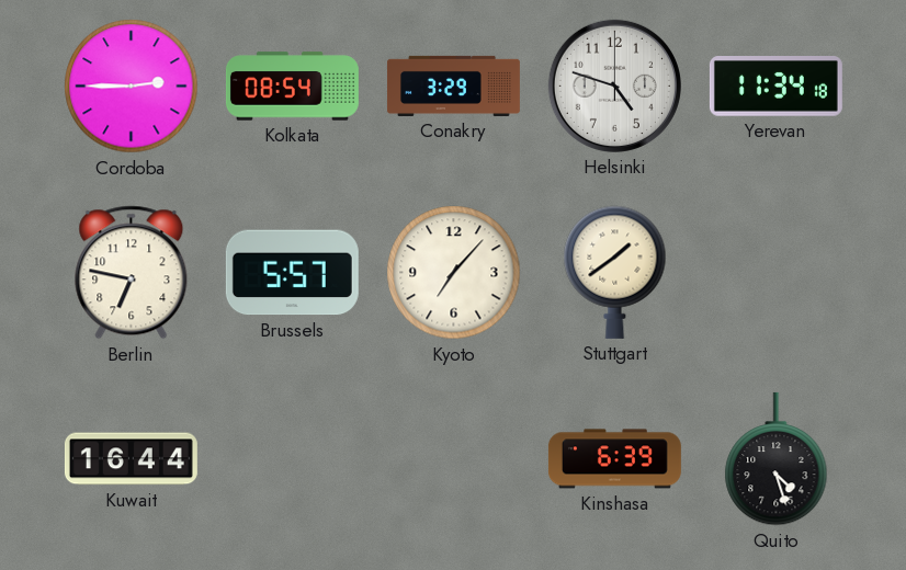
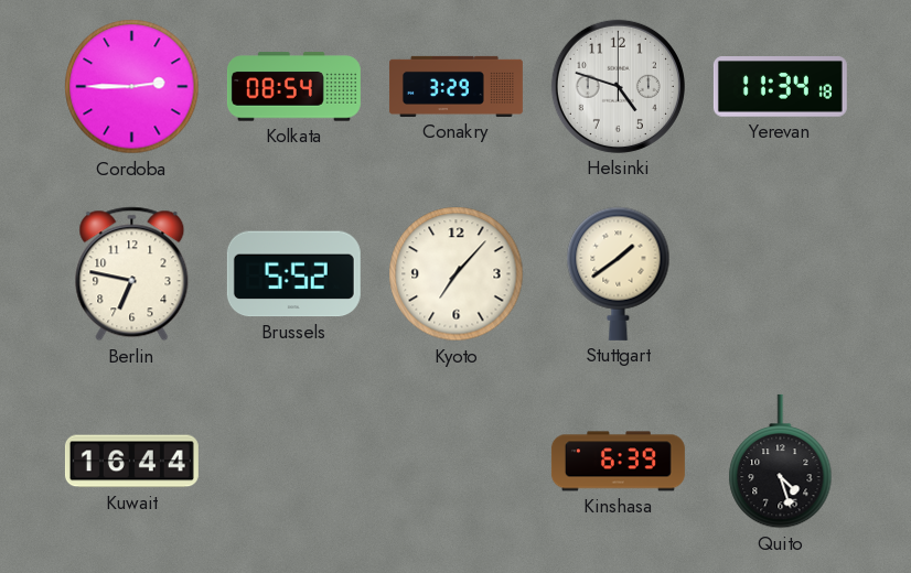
Brussels: 5:57 -> 5:52 (293, 274)
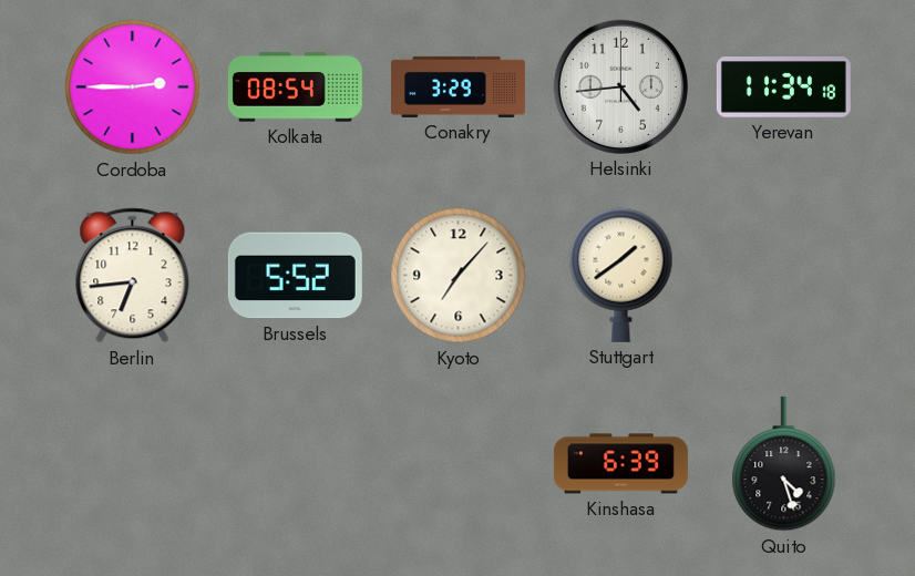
Helsinki: 4:48 -> 4:44 (620, 86)
Berlin: 6:47 -> 6:44 (133, 276)
Kuwait: 16:44 -> none (131, 462)
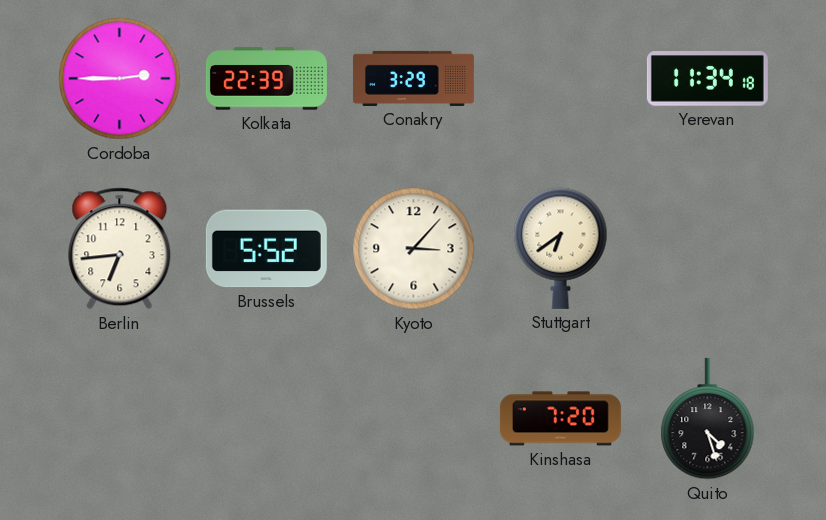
Kolkata: 08:54 -> 22:39 (266, 79)
Helsinki: 4:44 -> none (620, 86)
Kyoto: 7:07 -> 3:07 (414, 249)
Stuttgart: 1:39 -> 6:39 (561, 248)
Kinshasa: 6:39 -> 7:20 (560, 419)
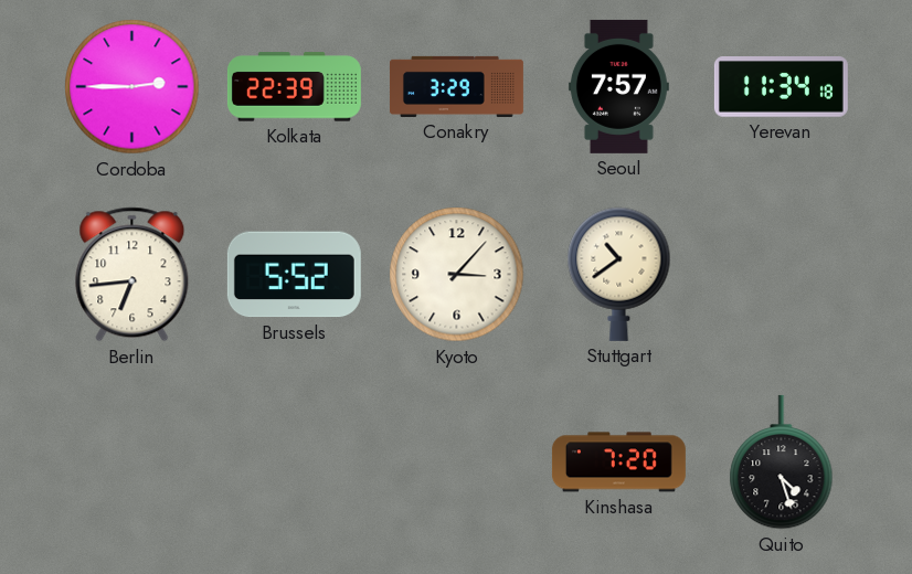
Seoul: none -> 7:57 (618, 86)
Stuttgart: 6:39 -> 10:39 (619, 274)
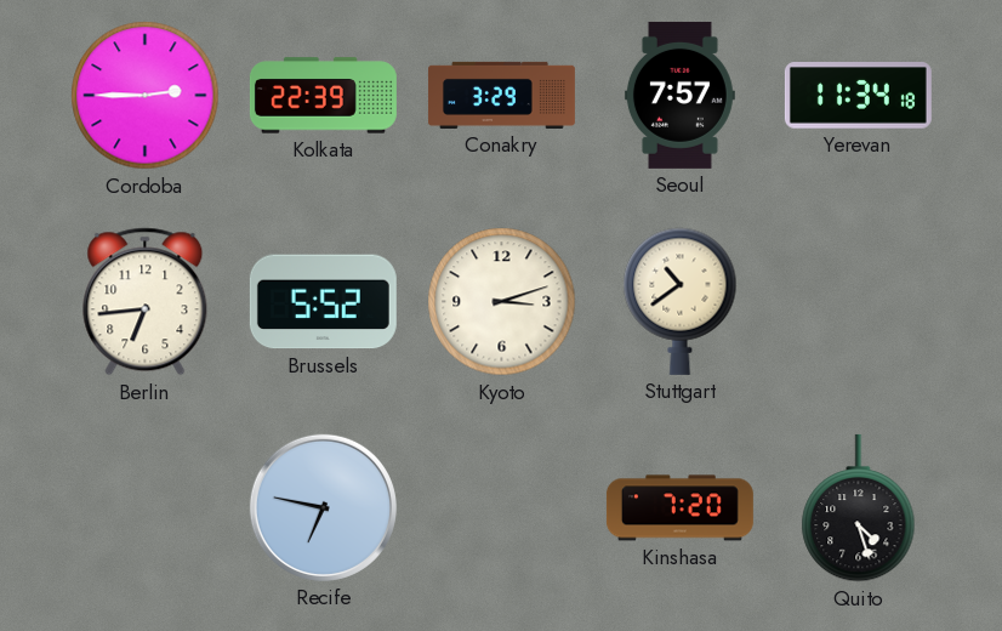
Kyoto: 3:07 -> 3:12 (502, 302)
Recife: none -> 6:47 (323, 507)
